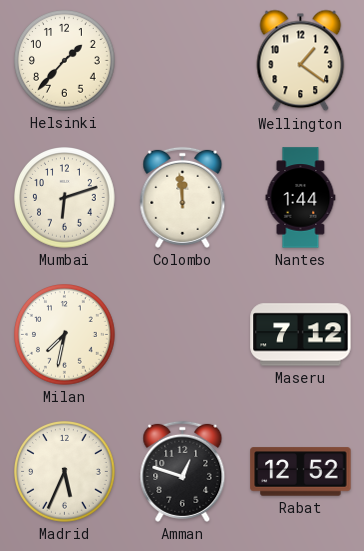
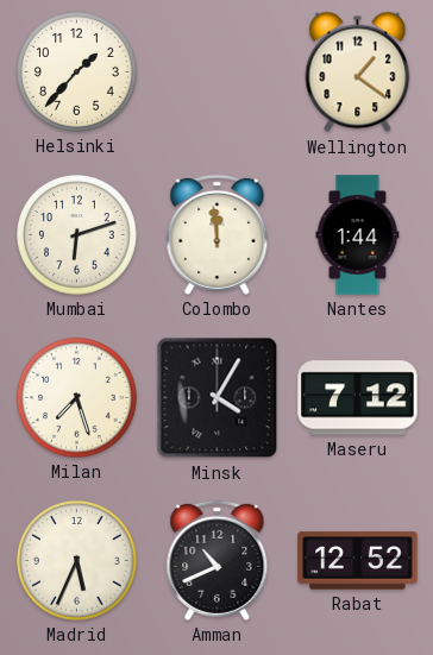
Milan: 7:32 -> 7:27 (77, 398)
Minsk: none -> 4:05 (218, 398)
Amman: 12:48 -> 10:41 (218, 560)
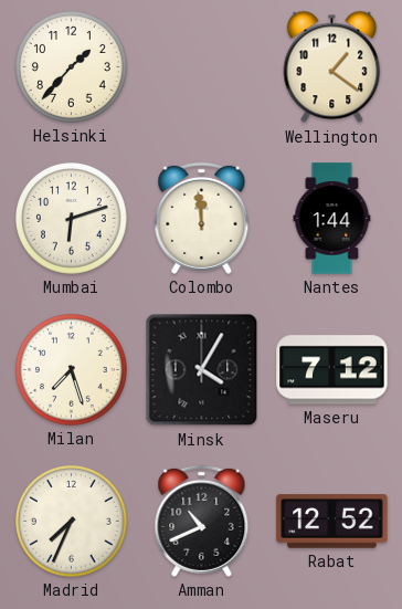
Madrid: 5:34 -> 7:34 (72, 522)
